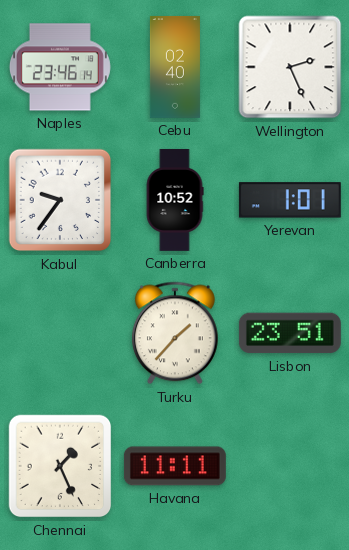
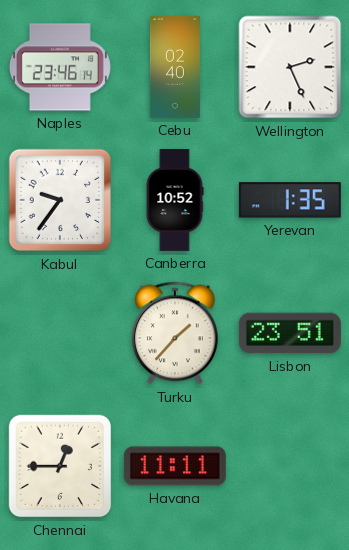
Yerevan: 1:01 -> 1:35 (290, 200)
Chennai: 1:26 -> 12:45 (60, 466)
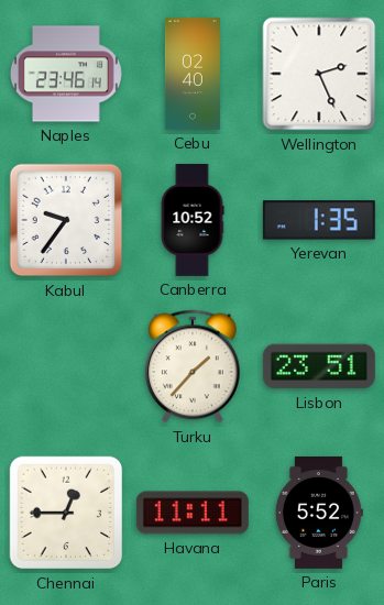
Paris: none -> 5:52 (319, 513)
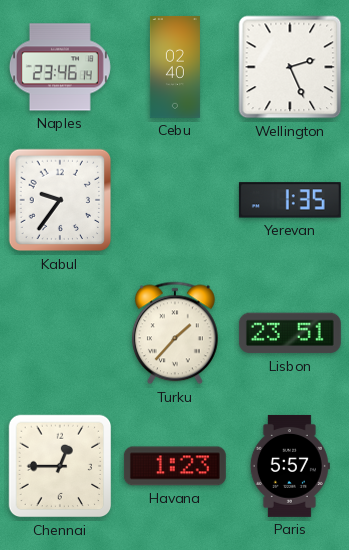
Canberra: 10:52 -> none (193, 220)
Havana: 11:11 -> 1:23 (175, 466)
Paris: 5:52 -> 5:57 (290, 466)
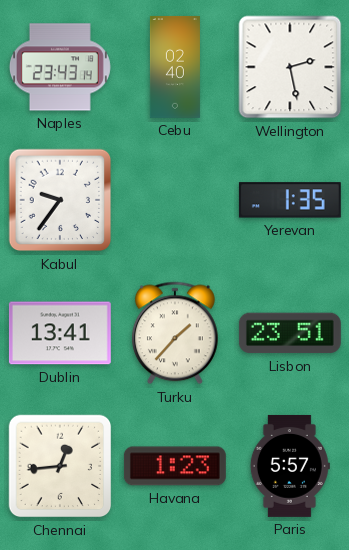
Naples: 23:46 -> 23:43 (60, 67)
Wellington: 2:26 -> 2:28 (290, 67)
Dublin: none -> 13:41 (60, 333)
Chennai: 12:45 -> 12:44 (60, 466)
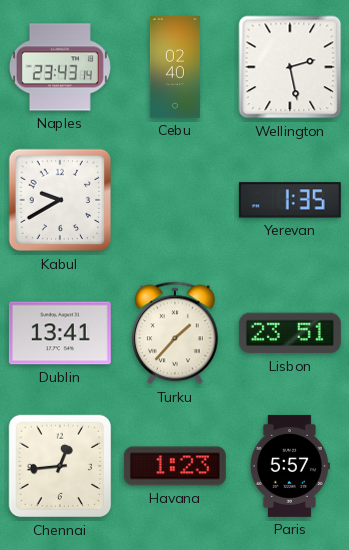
Kabul: 9:36 -> 9:40 (60, 200)
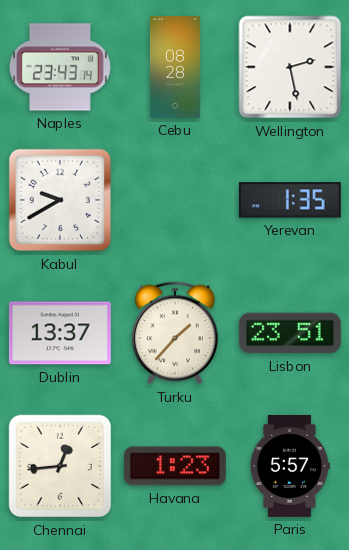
Cebu: 02:40 -> 08:28 (175, 67)
Dublin: 13:41 -> 13:37 (60, 333)
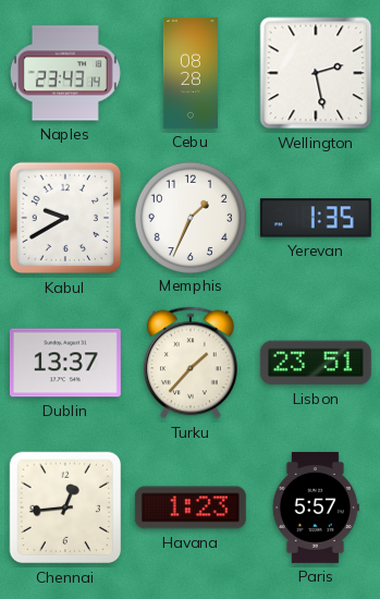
Memphis: none -> 1:34 (189, 217)
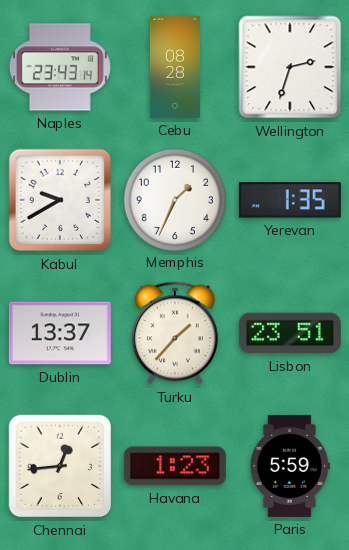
Wellington: 2:28 -> 2:33 (290, 67)
Paris: 5:57 -> 5:59 (290, 466)
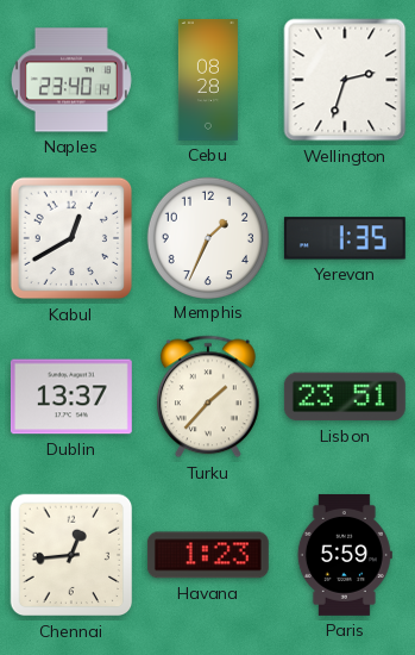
Naples: 23:43 -> 23:40 (71, 80)
Kabul: 9:40 -> 12:40 (71, 238)
